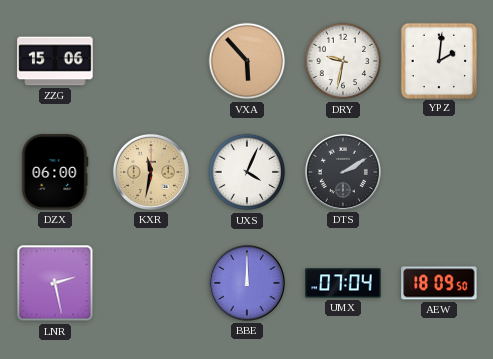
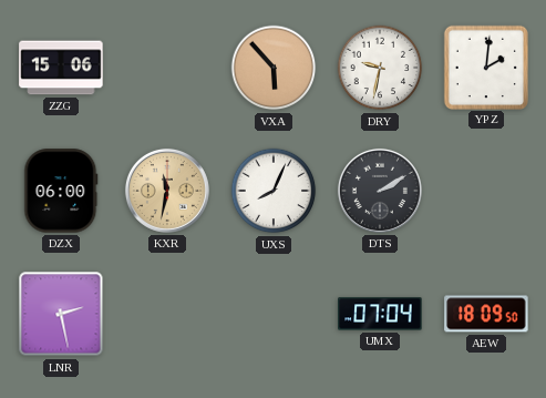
UXS: 4:04 -> 8:04 (274, 191)
BBE: 12:00 -> none (247, 283)
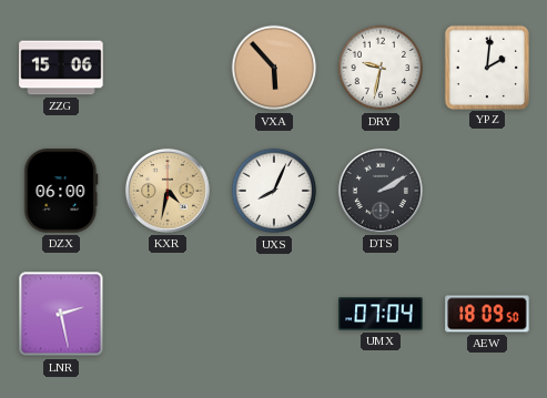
KXR: 11:32 -> 4:32 (168, 191)
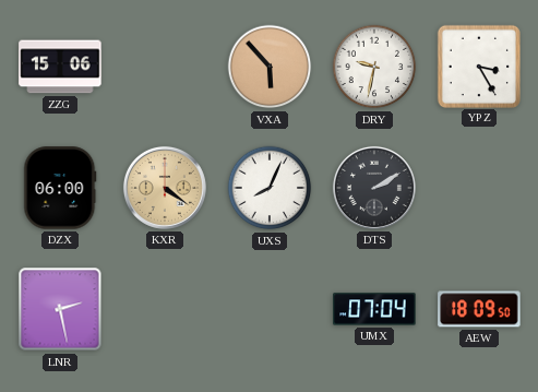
YPZ: 2:01 -> 3:25 (478, 66)
KXR: 4:32 -> 4:21 (165, 188)
